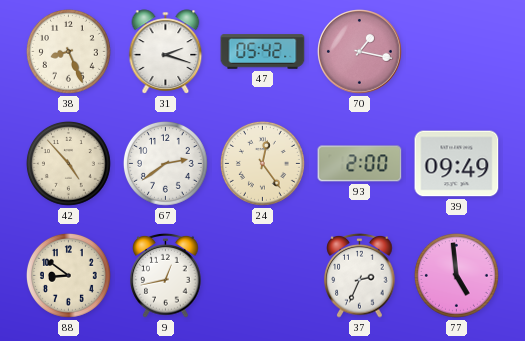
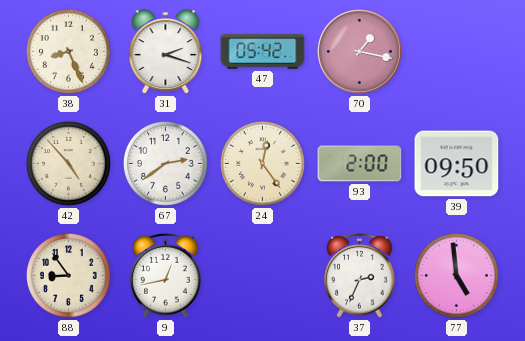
39: 09:49 -> 09:50 (457, 164)
88: 8:51 -> 8:54 (68, 275)
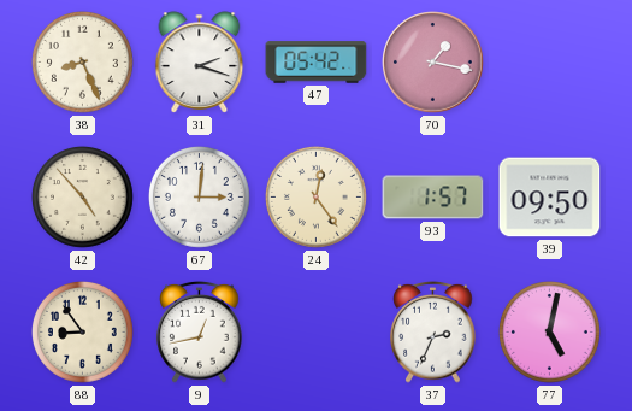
67: 2:39 -> 3:01 (199, 196)
93: 2:00 -> 1:57 (433, 198)
77: 4:59 -> 5:02 (549, 331)
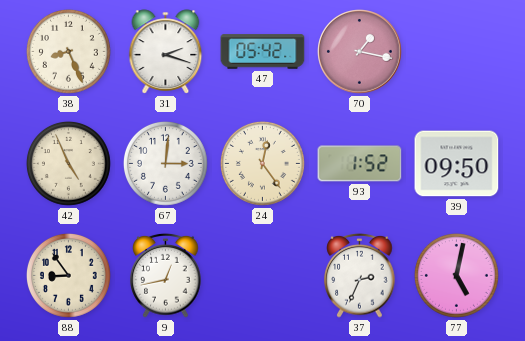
42: 4:53 -> 4:56 (68, 163)
93: 1:57 -> 1:52 (360, 164)
